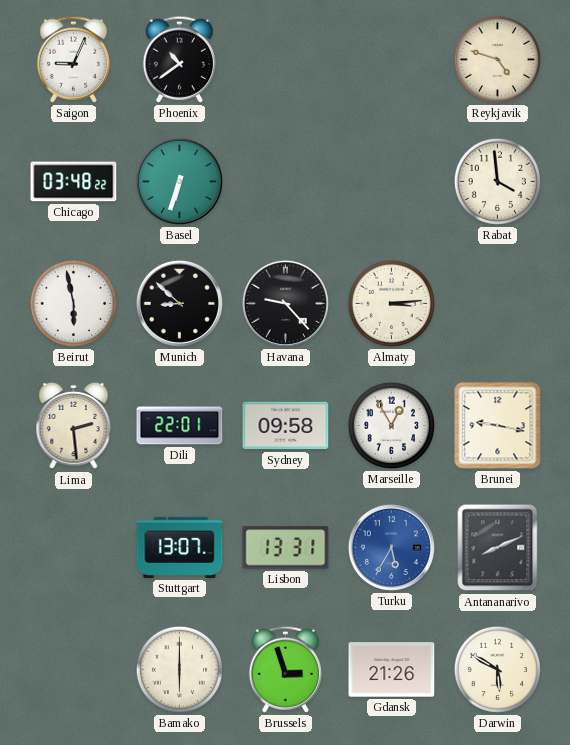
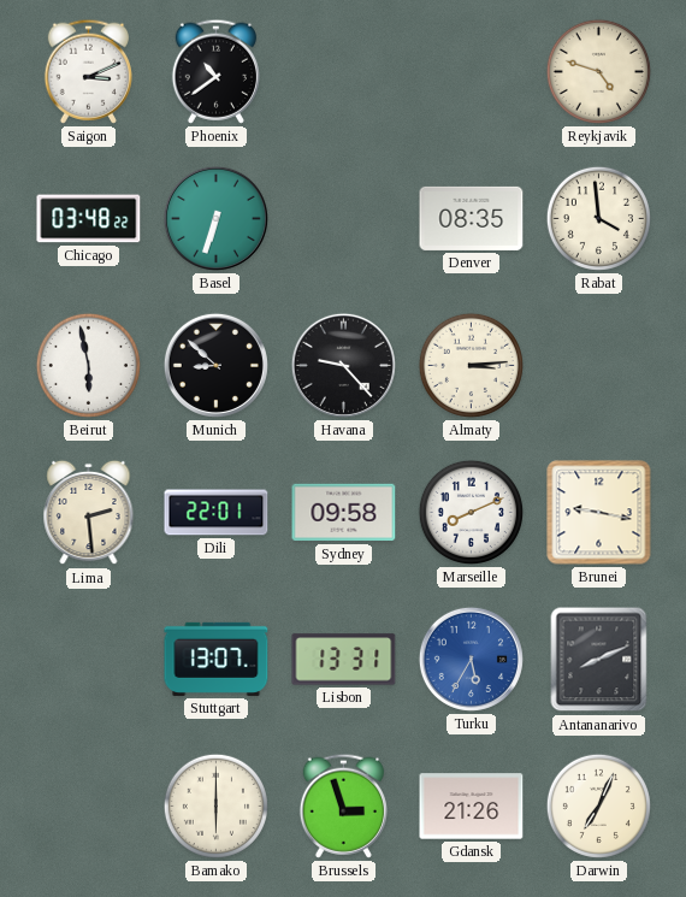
Saigon: 9:04 -> 3:11 (88, 71)
Denver: none -> 08:35 (472, 218)
Marseille: 12:55 -> 8:11 (471, 512)
Darwin: 5:50 -> 7:04 (598, 805)
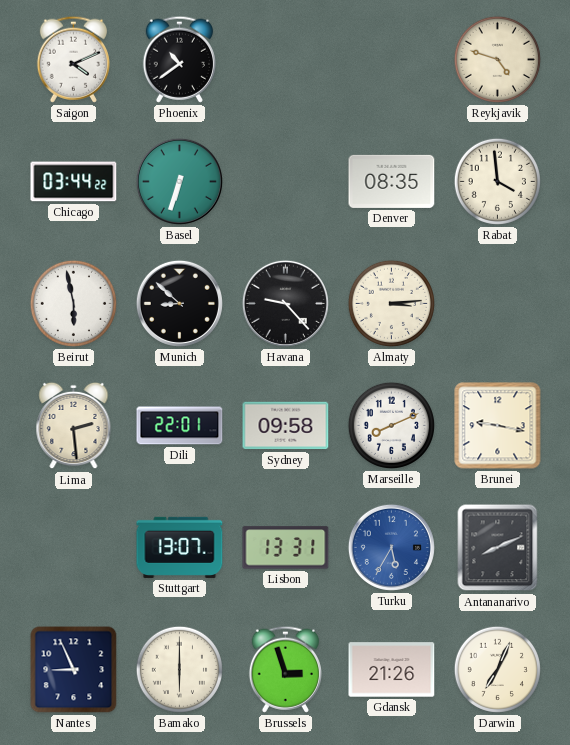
Saigon: 3:11 -> 4:11 (73, 59)
Chicago: 03:48 -> 03:44 (74, 182)
Nantes: none -> 8:56 (74, 670)
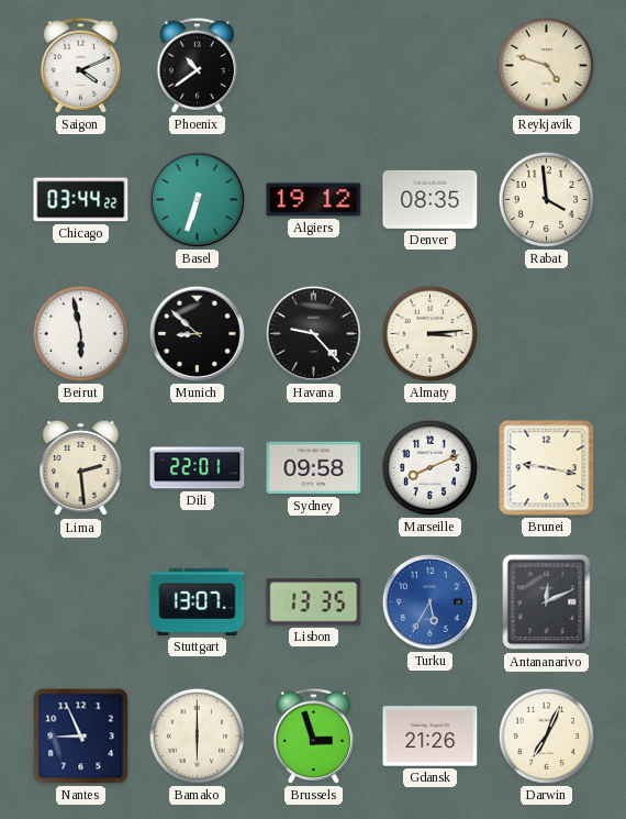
Algiers: none -> 19:12 (314, 200)
Lisbon: 13:31 -> 13:35 (314, 602)
Antananarivo: 8:11 -> 12:11 (547, 602)
